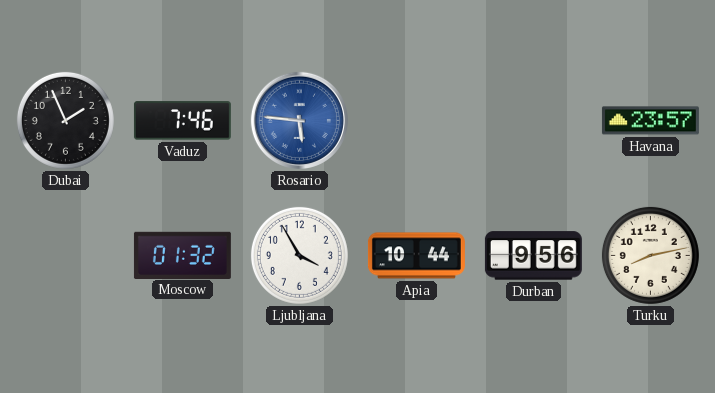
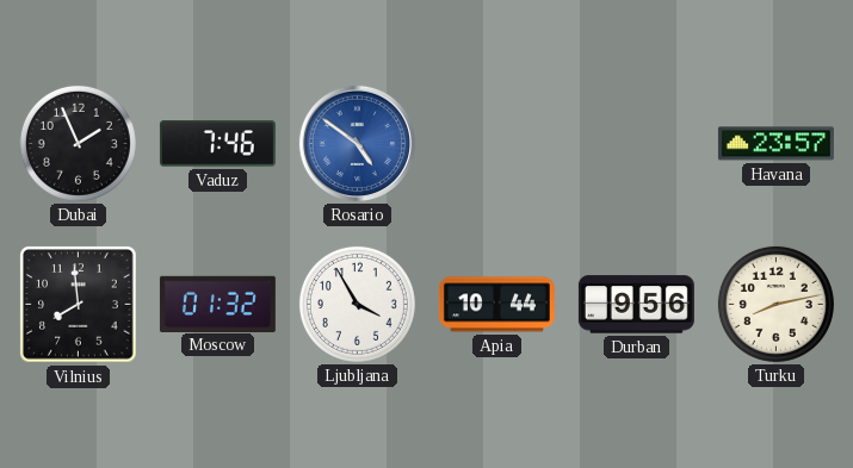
Rosario: 5:46 -> 4:51 (357, 143)
Vilnius: none -> 7:59 (79, 305)
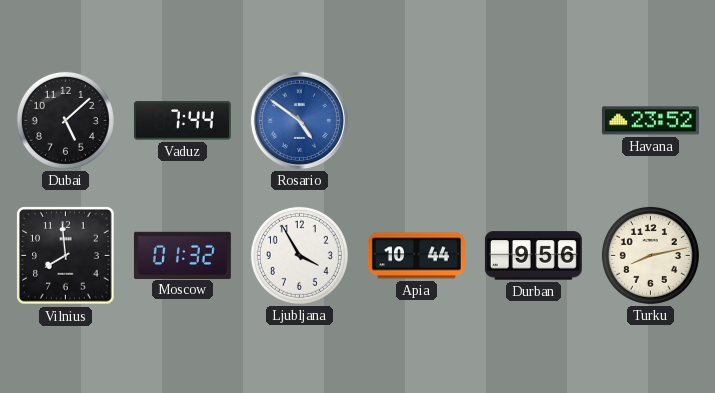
Dubai: 1:56 -> 5:08 (65, 120)
Vaduz: 7:46 -> 7:44 (182, 121)
Havana: 23:57 -> 23:52 (650, 121)
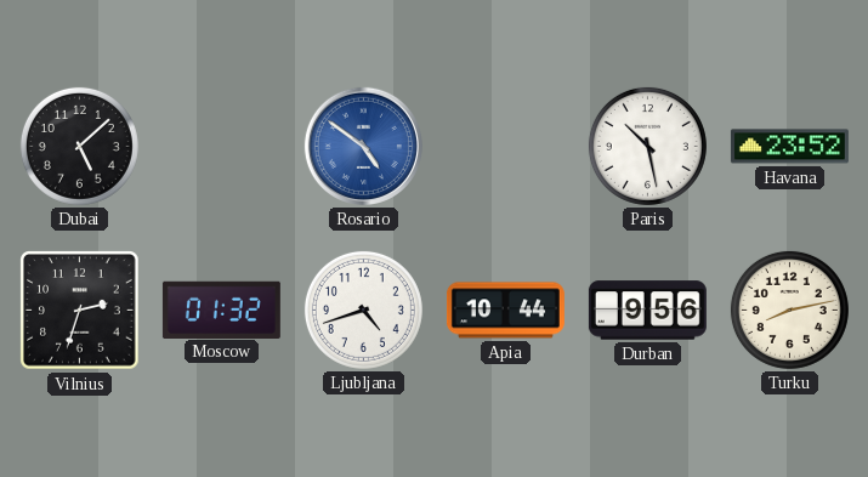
Vaduz: 7:44 -> none (182, 121)
Paris: none -> 10:28 (647, 146)
Vilnius: 7:59 -> 2:33 (80, 311)
Ljubljana: 3:55 -> 4:42 (363, 310)
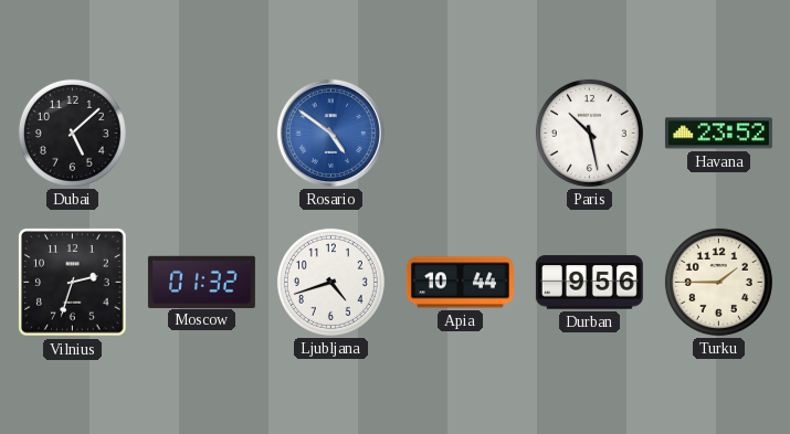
Turku: 8:13 -> 1:45 (718, 282)
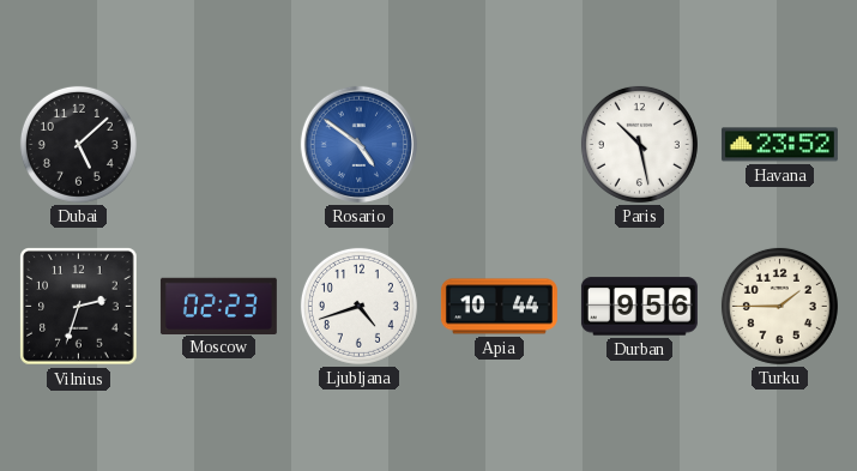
Moscow: 01:32 -> 02:23 (218, 306)
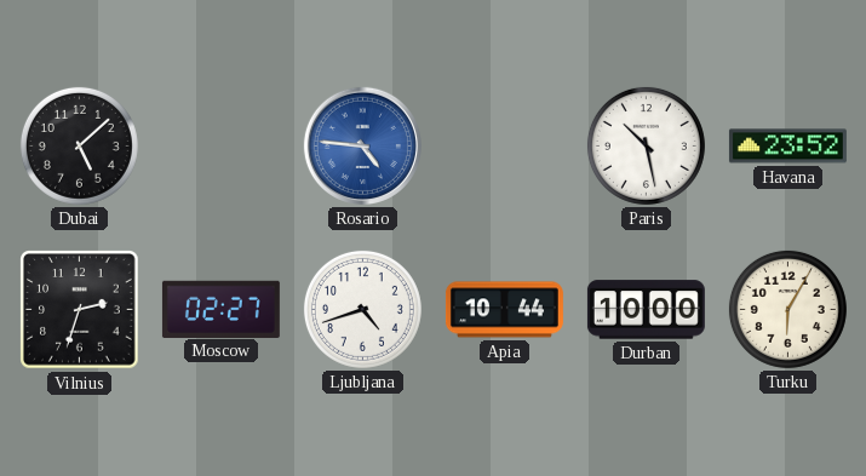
Rosario: 4:51 -> 4:46 (362, 145)
Moscow: 02:23 -> 02:27 (220, 309)
Durban: 9:56 -> 10:00 (646, 310)
Turku: 1:45 -> 6:05 (787, 309)
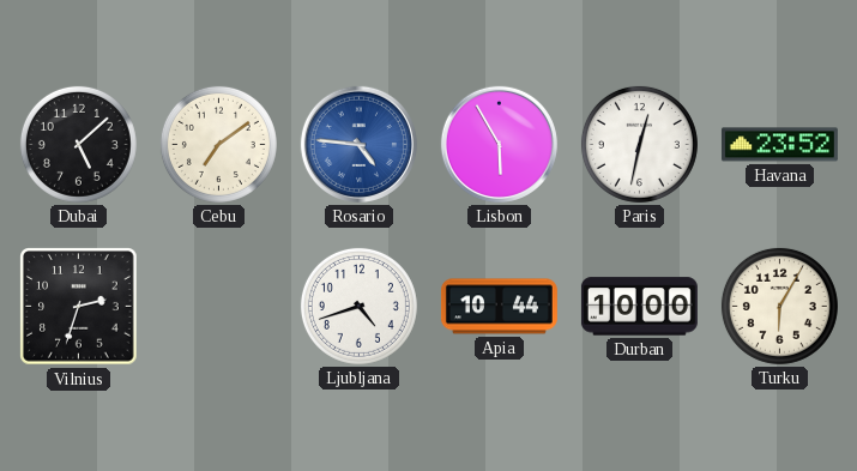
Cebu: none -> 7:09 (218, 144)
Lisbon: none -> 5:55 (499, 144)
Paris: 10:28 -> 12:32 (639, 144)
Moscow: 02:27 -> none (220, 309)
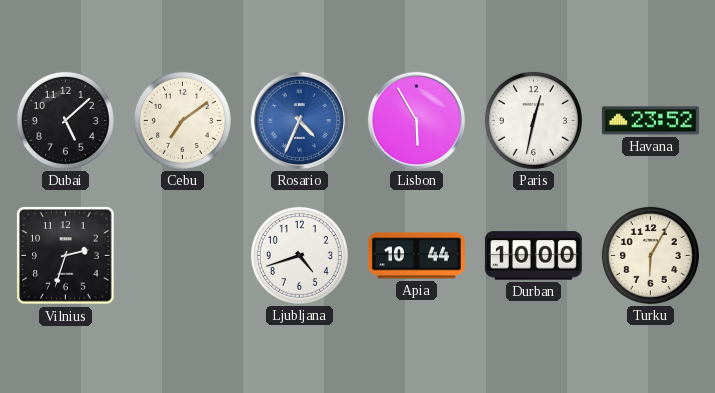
Rosario: 4:46 -> 4:34 (299, 120)
